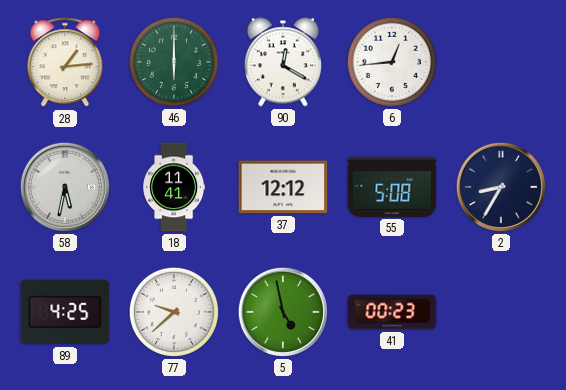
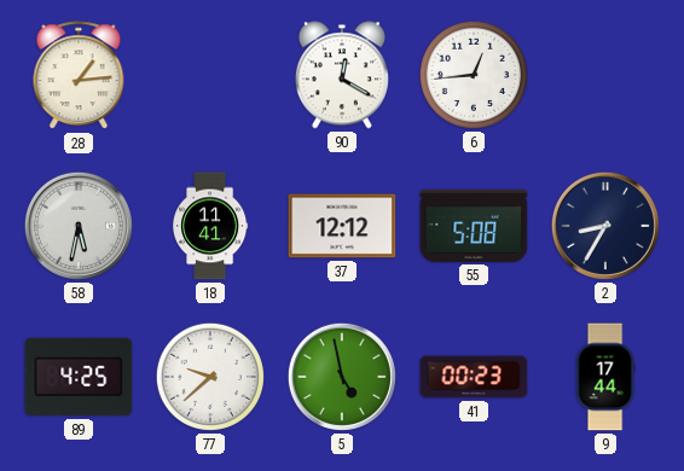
46: 6:00 -> none (174, 62)
9: none -> 17:44 (605, 377)
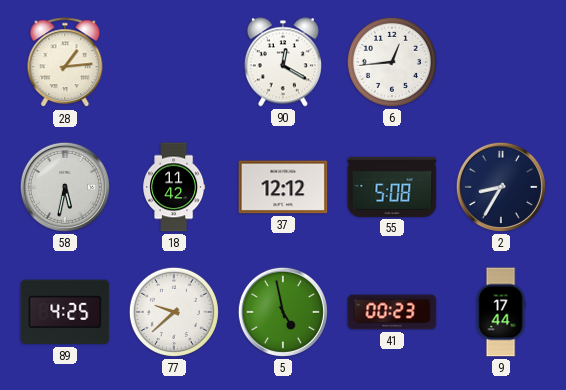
18: 11:41 -> 11:42 (174, 187)
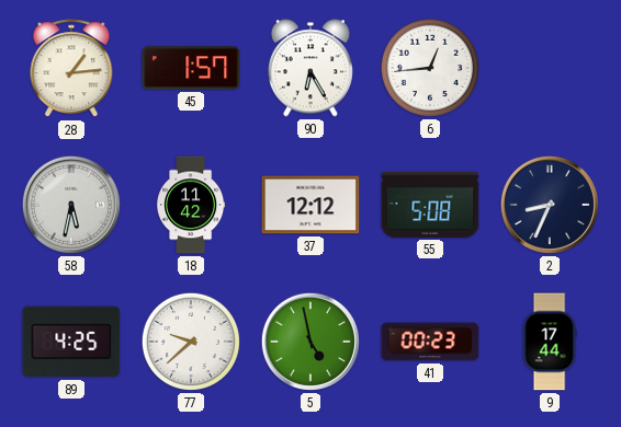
45: none -> 1:57 (191, 68)
90: 12:20 -> 6:25 (310, 68)
2: 8:35 -> 8:34 (550, 205)
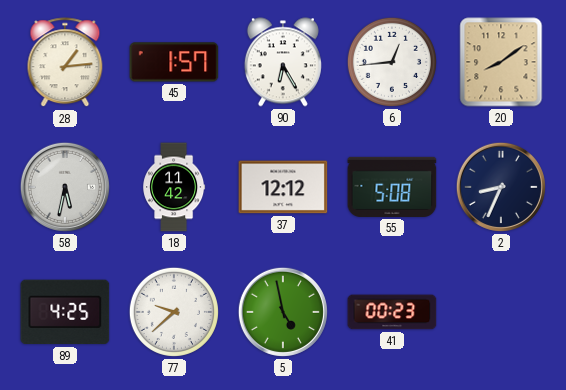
20: none -> 8:09 (501, 62)
9: 17:44 -> none (550, 342)
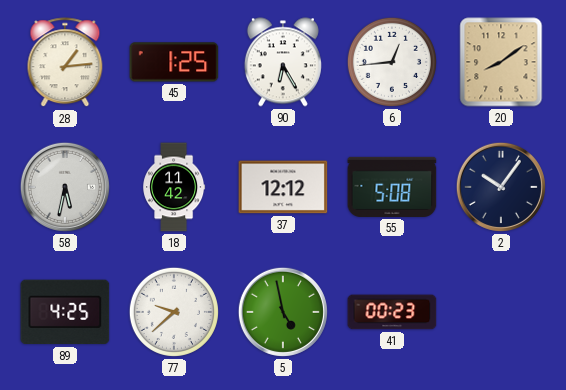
45: 1:57 -> 1:25 (174, 62)
2: 8:34 -> 10:06 (501, 187)
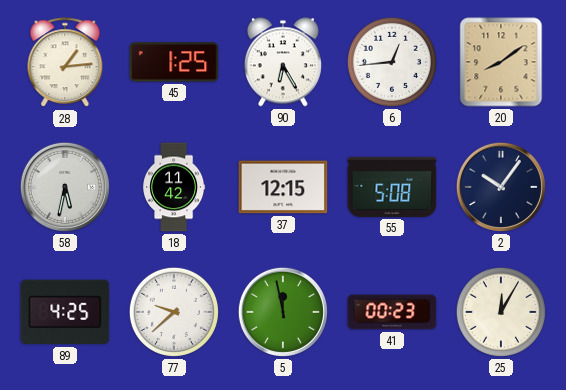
37: 12:12 -> 12:15 (283, 187)
5: 4:58 -> 11:58 (283, 312)
25: none -> 12:05 (501, 312)
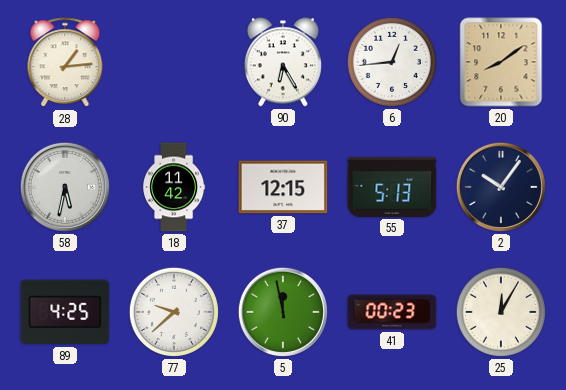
45: 1:25 -> none (174, 62)
55: 5:08 -> 5:13 (392, 187)
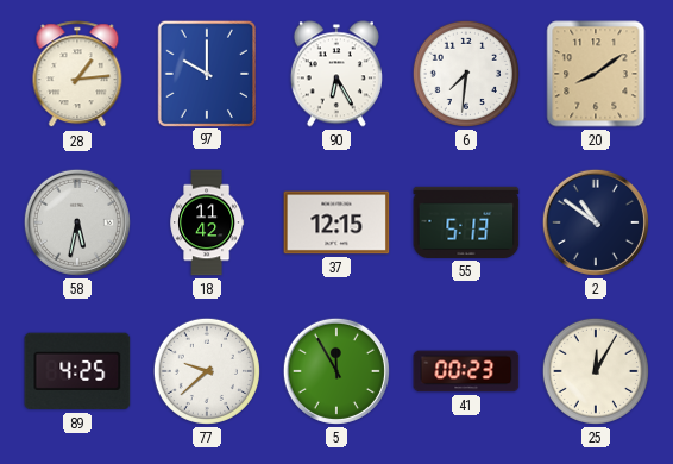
97: none -> 10:00 (206, 73)
6: 12:44 -> 7:31 (466, 74)
2: 10:06 -> 10:51 (596, 222)
5: 11:58 -> 11:55 (336, 371)
